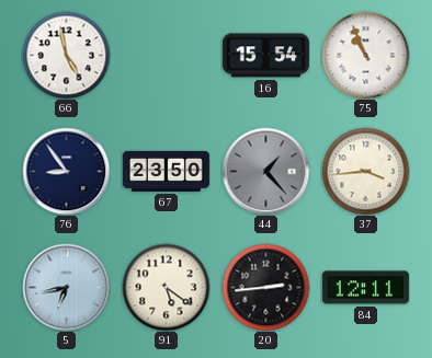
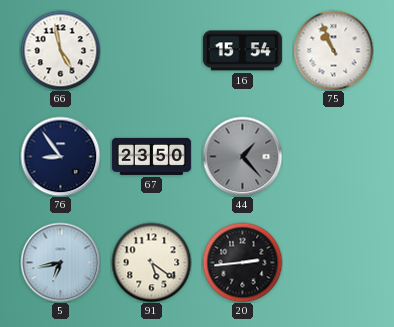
37: 3:44 -> none (365, 171)
84: 12:11 -> none (365, 288)
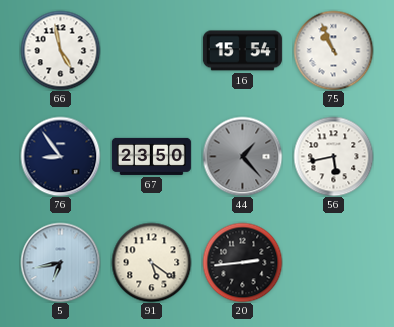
56: none -> 5:43 (333, 156)
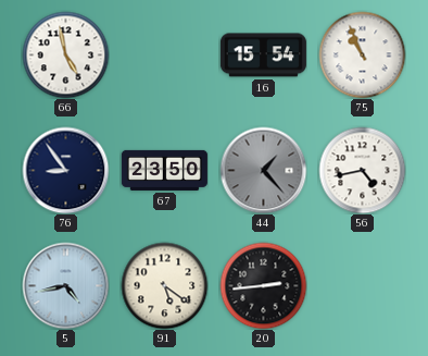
56: 5:43 -> 4:43 (362, 170)
5: 6:43 -> 4:43 (65, 285)
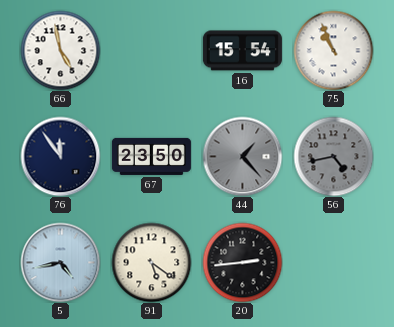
76: 8:54 -> 11:54 (60, 156)
56 dial: white -> grey (333, 156)
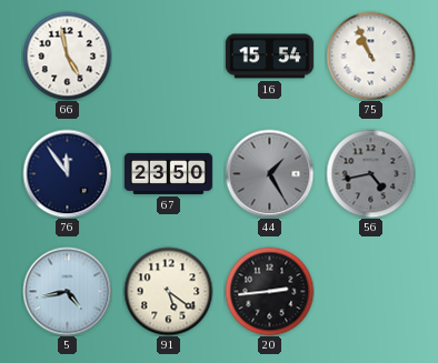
44: 1:23 -> 1:25 (269, 173)
